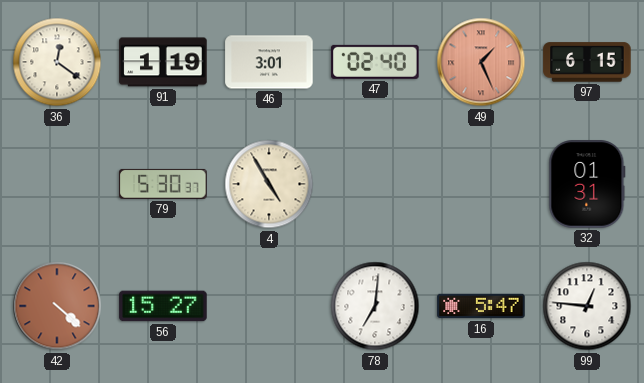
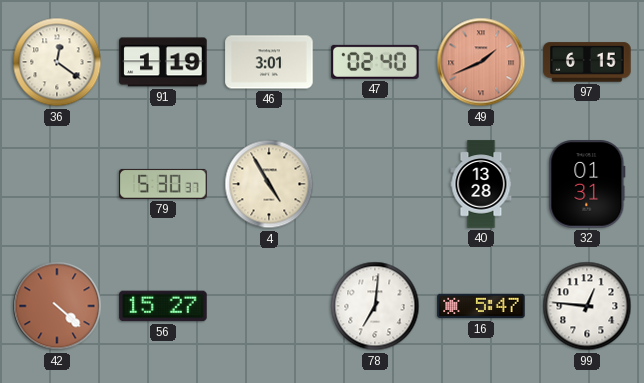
49: 1:26 -> 1:41 (481, 62)
40: none -> 13:28 (481, 184)
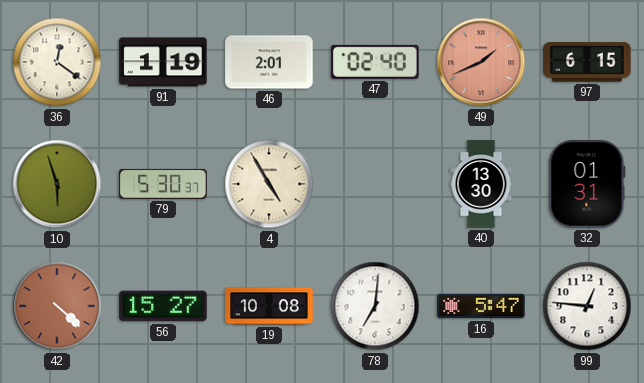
46: 3:01 -> 2:01 (269, 62)
10: none -> 5:57 (57, 184)
40: 13:28 -> 13:30 (481, 184)
19: none -> 10:08 (269, 306)
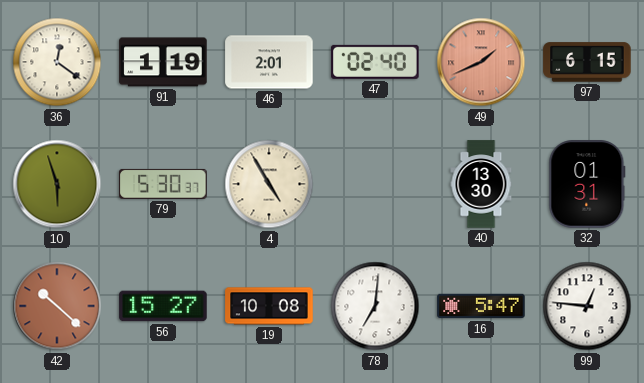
42: 4:22 -> 10:22 (57, 306)
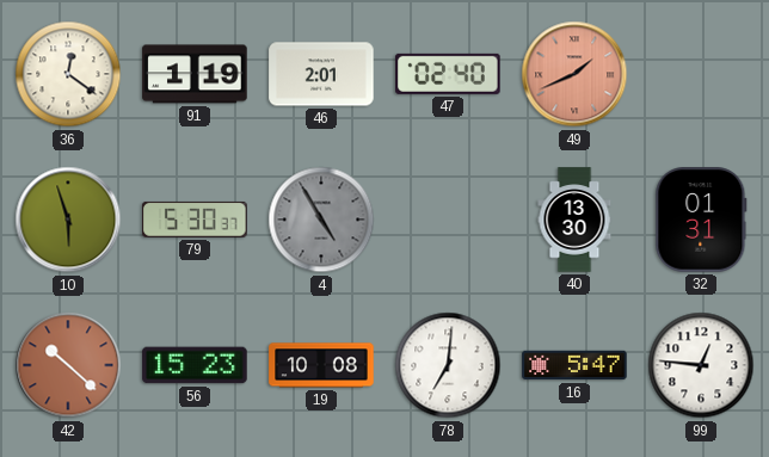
97: 6:15 -> none (587, 62)
4 dial: cream -> grey (321, 220)
56: 15:27 -> 15:23 (195, 365)
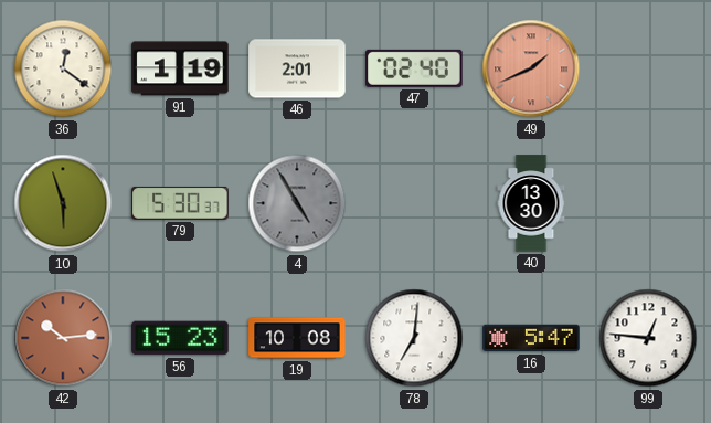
32: 01:31 -> none (701, 220)
42: 10:22 -> 10:14 (63, 338)
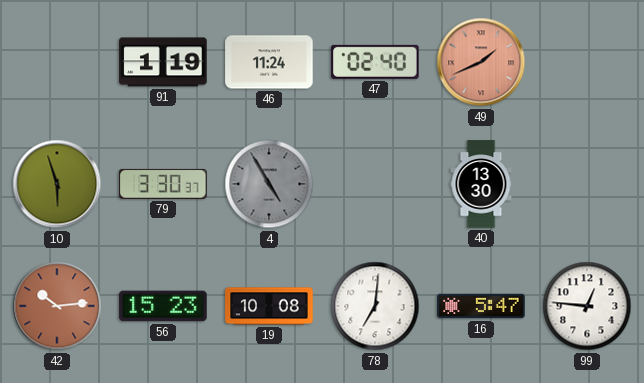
36: 12:21 -> none (63, 68)
46: 2:01 -> 11:24 (269, 62)
79: 5:30 -> 3:30 (163, 184)
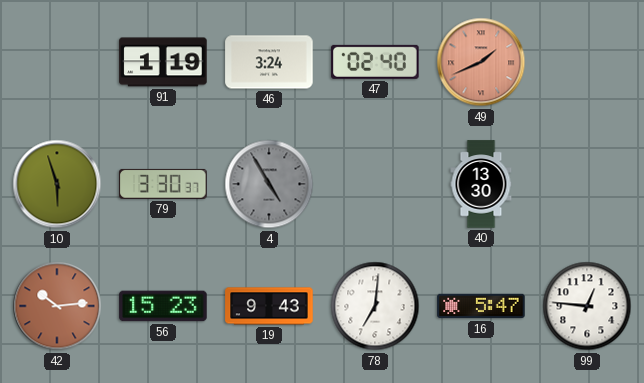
46: 11:24 -> 3:24 (269, 62)
19: 10:08 -> 9:43 (269, 306)
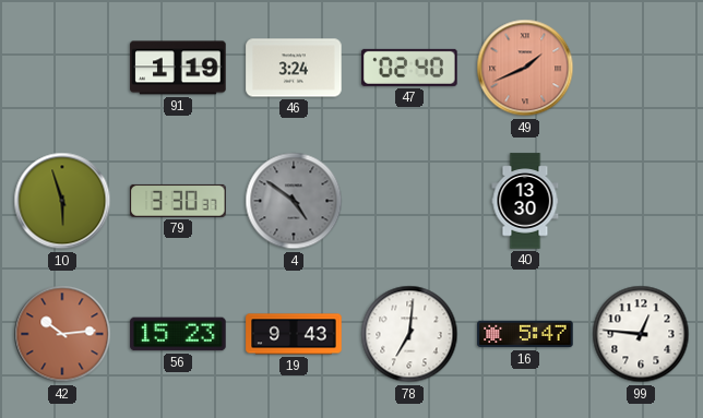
4: 4:55 -> 4:51 (294, 201)
